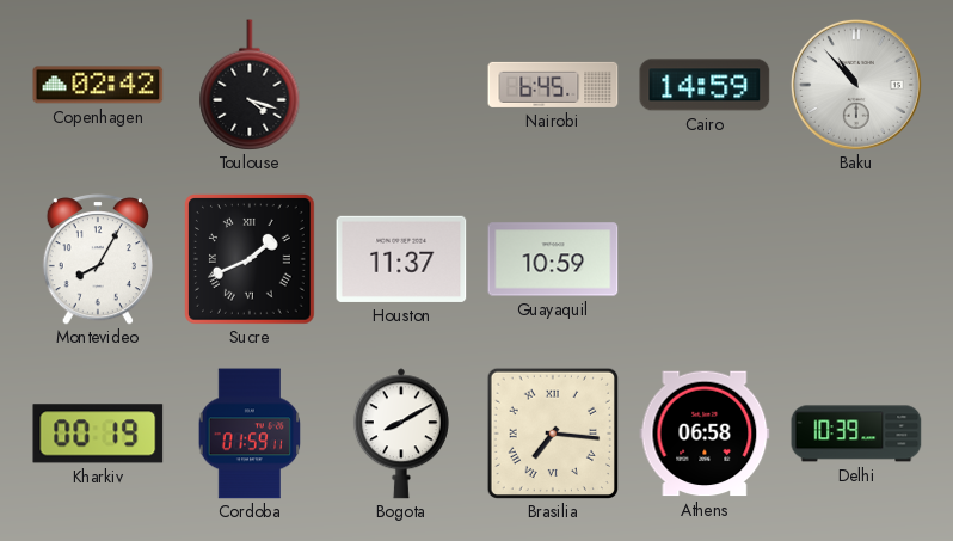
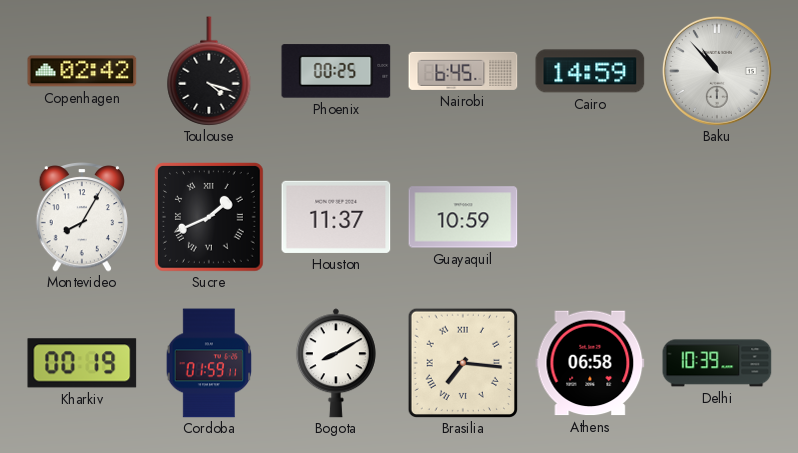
Phoenix: none -> 00:25 (336, 71)
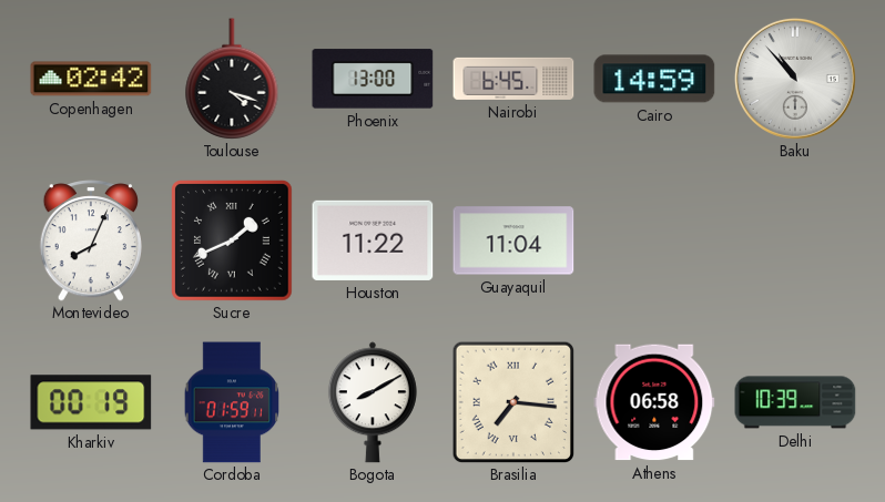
Phoenix: 00:25 -> 13:00 (373, 79)
Montevideo: 8:05 -> 8:04 (90, 240)
Houston: 11:37 -> 11:22 (373, 240)
Guayaquil: 10:59 -> 11:04 (513, 240)
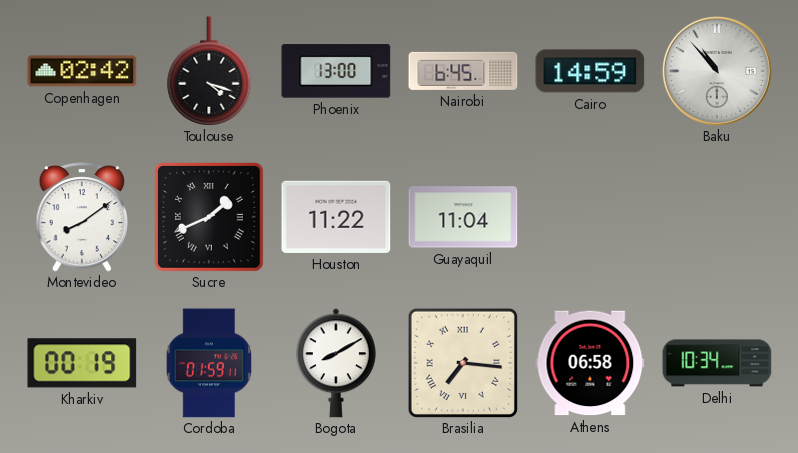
Montevideo: 8:04 -> 8:09 (81, 217)
Delhi: 10:39 -> 10:34 (717, 363)
